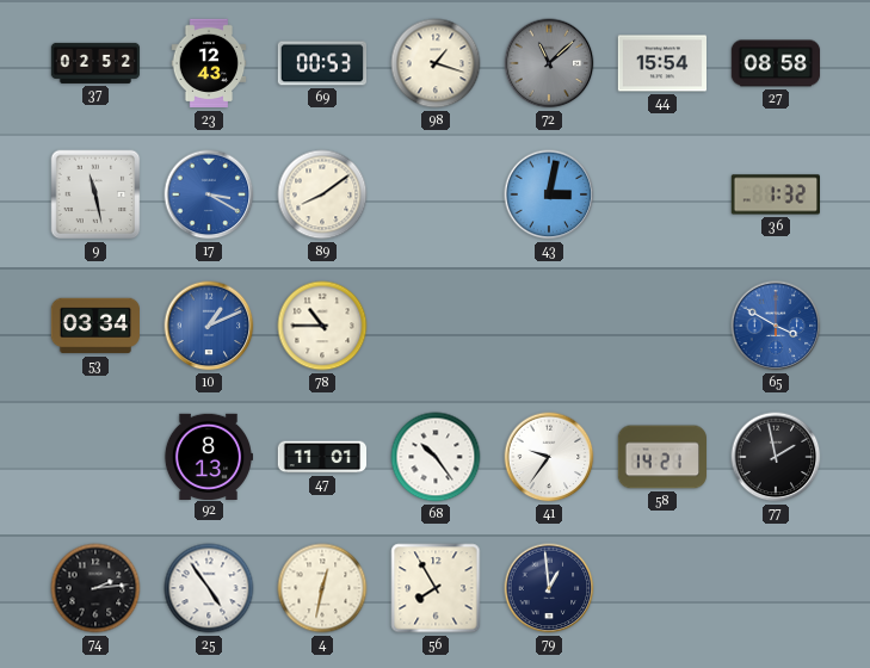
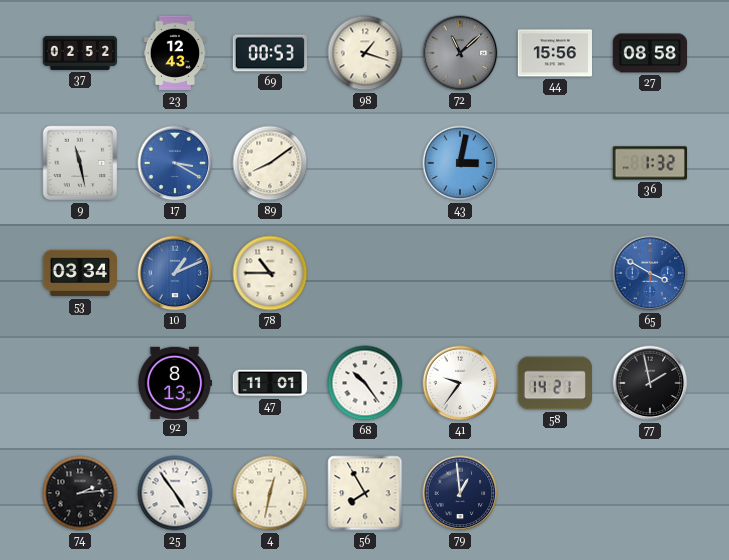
44: 15:54 -> 15:56 (554, 53)
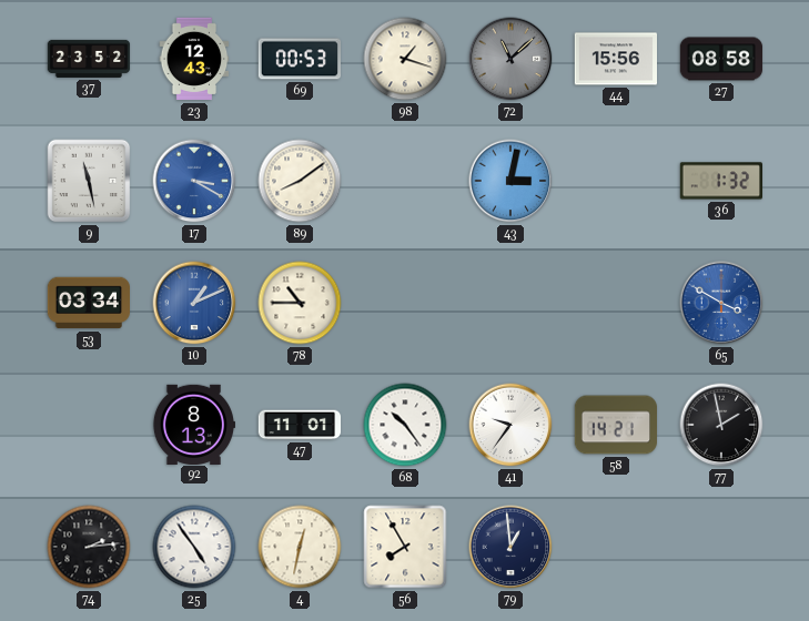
37: 02:52 -> 23:52 (89, 59)
